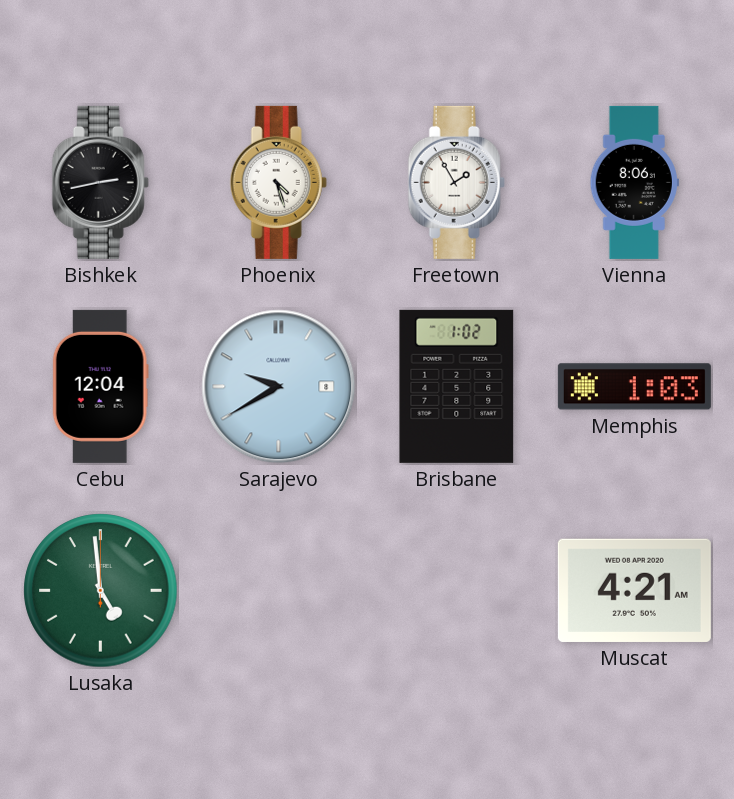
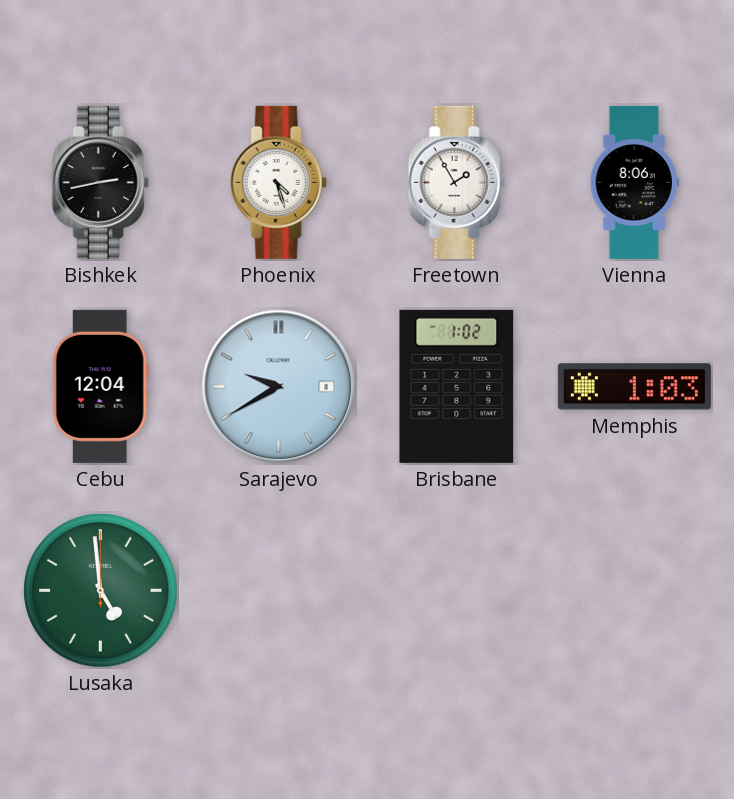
Muscat: 4:21 -> none (634, 590)
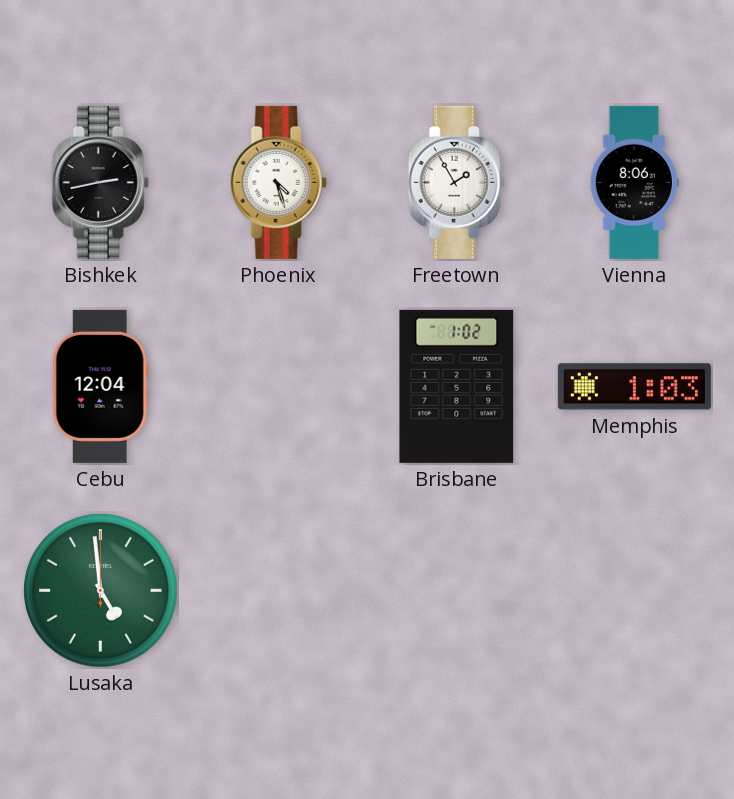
Sarajevo: 9:40 -> none (279, 387)
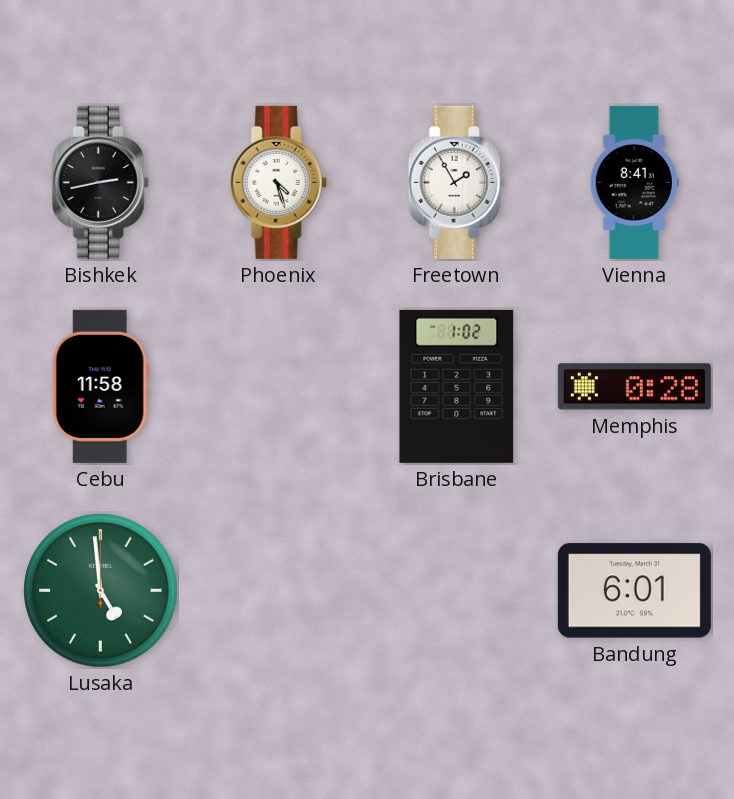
Vienna: 8:06 -> 8:41 (634, 182)
Cebu: 12:04 -> 11:58 (100, 386)
Memphis: 1:03 -> 0:28 (634, 387)
Bandung: none -> 6:01 (634, 591)
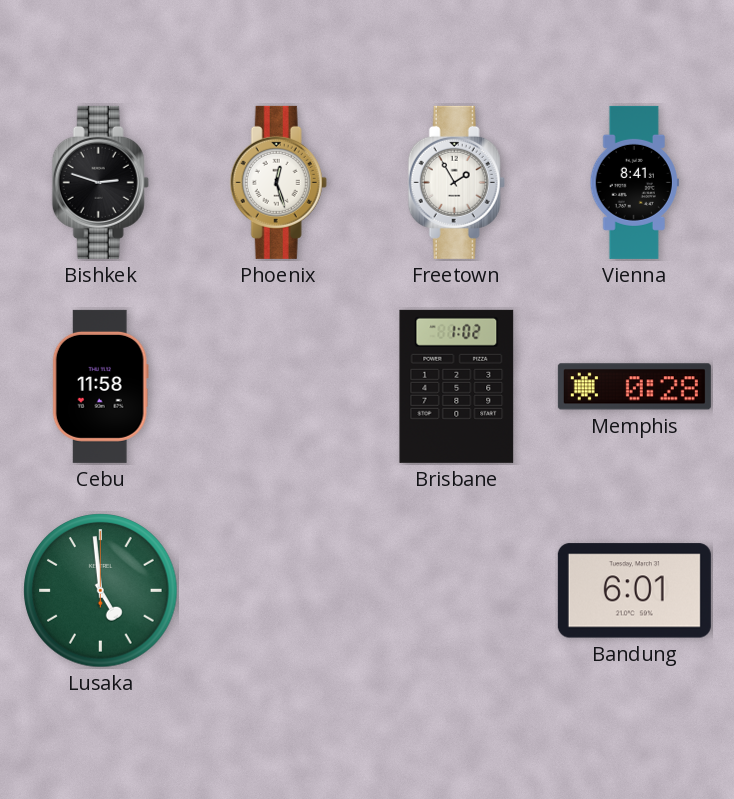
Bishkek: 2:43 -> 2:48 (100, 182)
Phoenix: 4:27 -> 12:27 (278, 182)
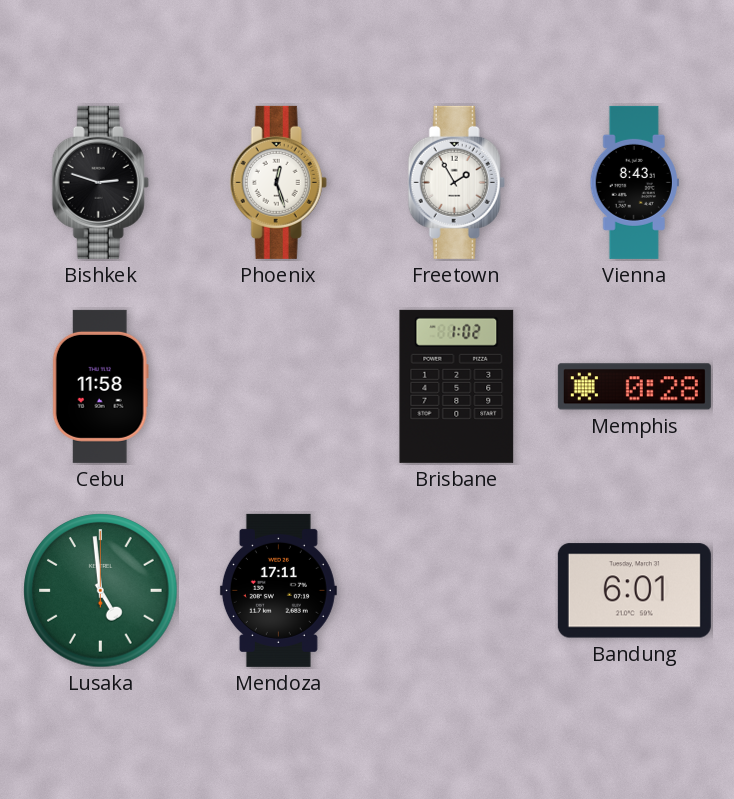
Vienna: 8:41 -> 8:43 (634, 182)
Mendoza: none -> 17:11 (278, 590)
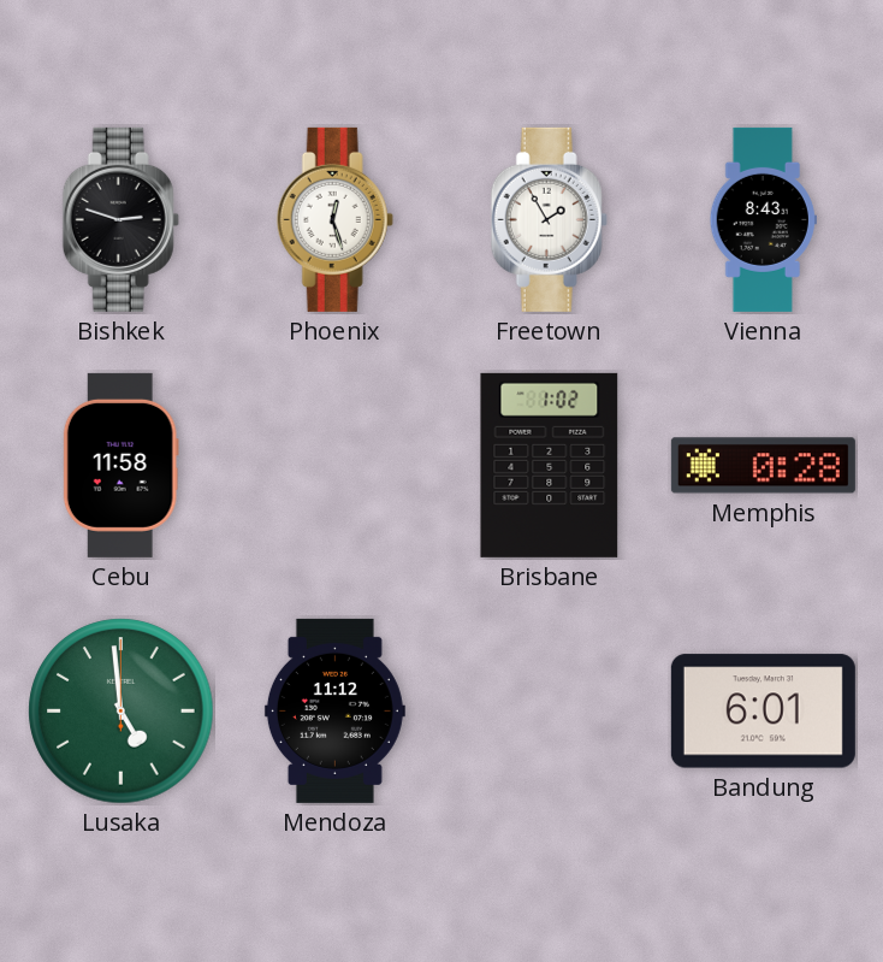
Mendoza: 17:11 -> 11:12 (334, 710)
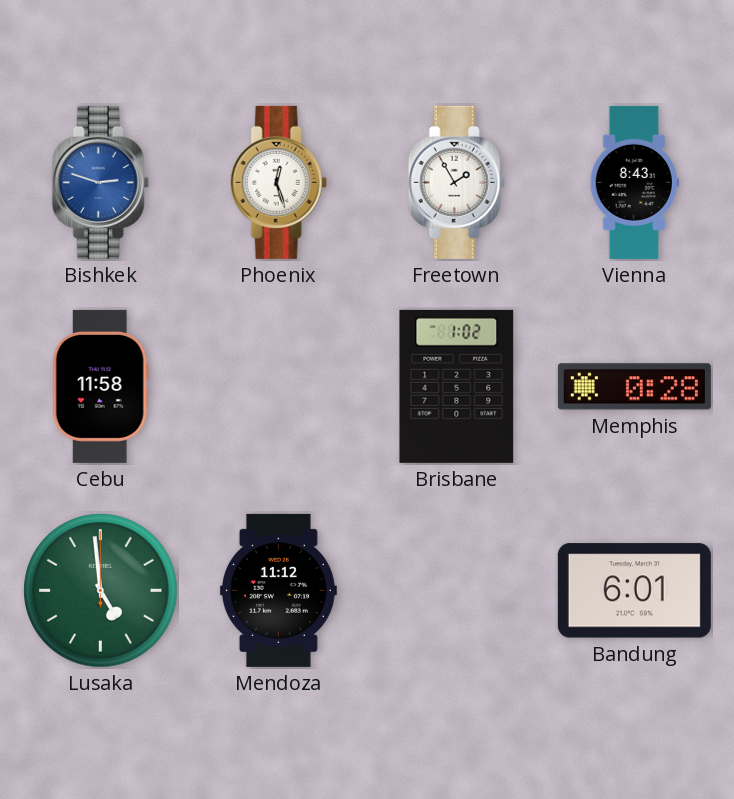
Bishkek dial: black -> blue (100, 182)
